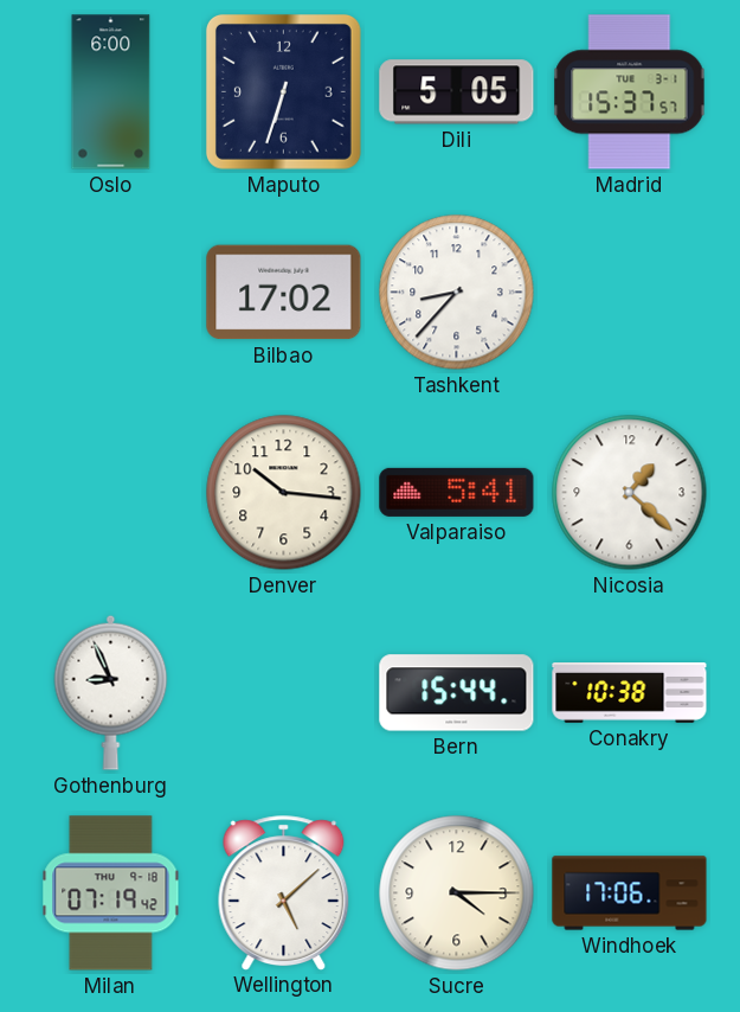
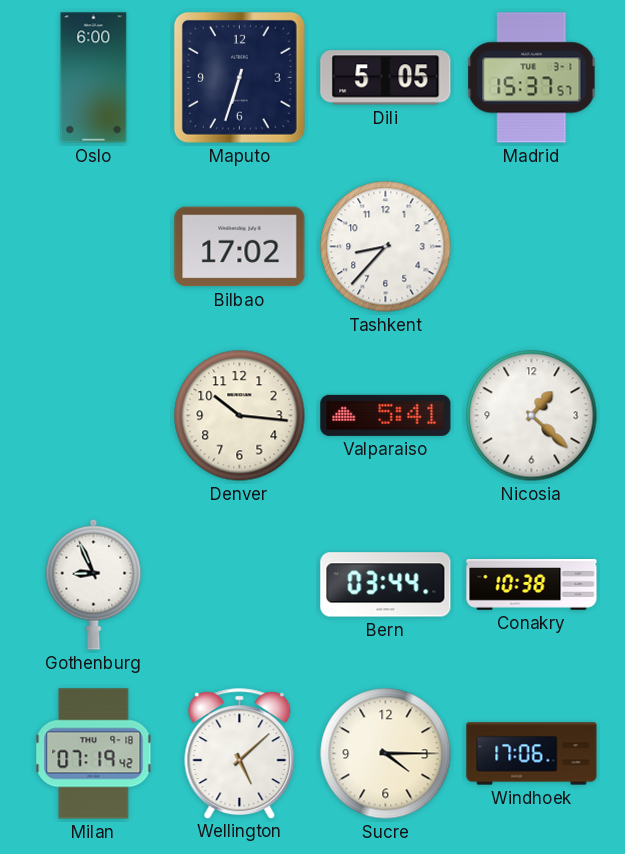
Bern: 15:44 -> 03:44 (386, 585)
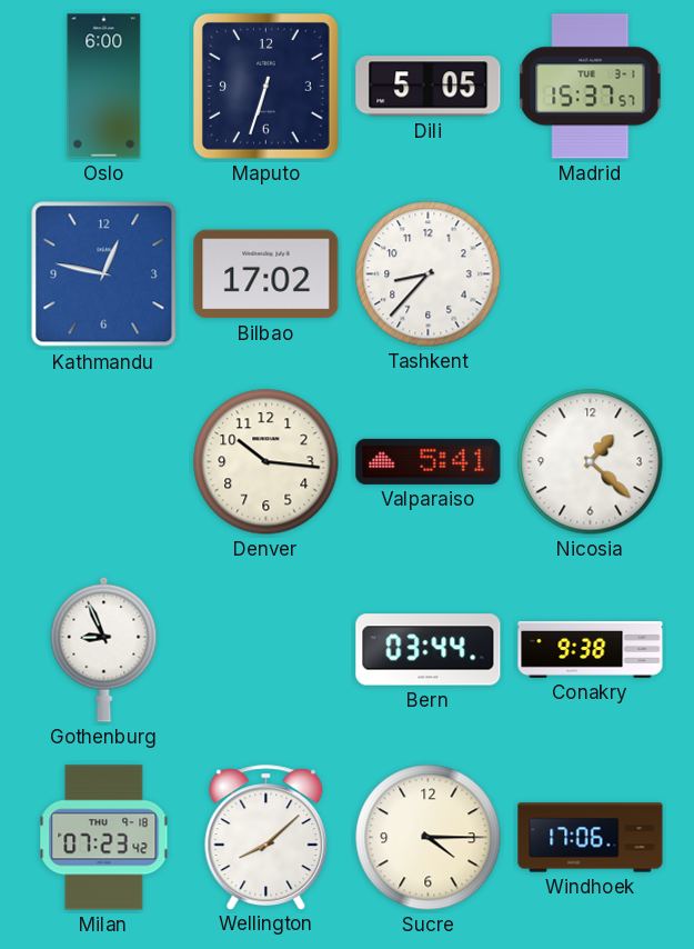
Kathmandu: none -> 12:47 (104, 274)
Conakry: 10:38 -> 9:38 (591, 650)
Milan: 07:19 -> 07:23 (104, 838)
Wellington: 5:08 -> 8:08 (266, 837)
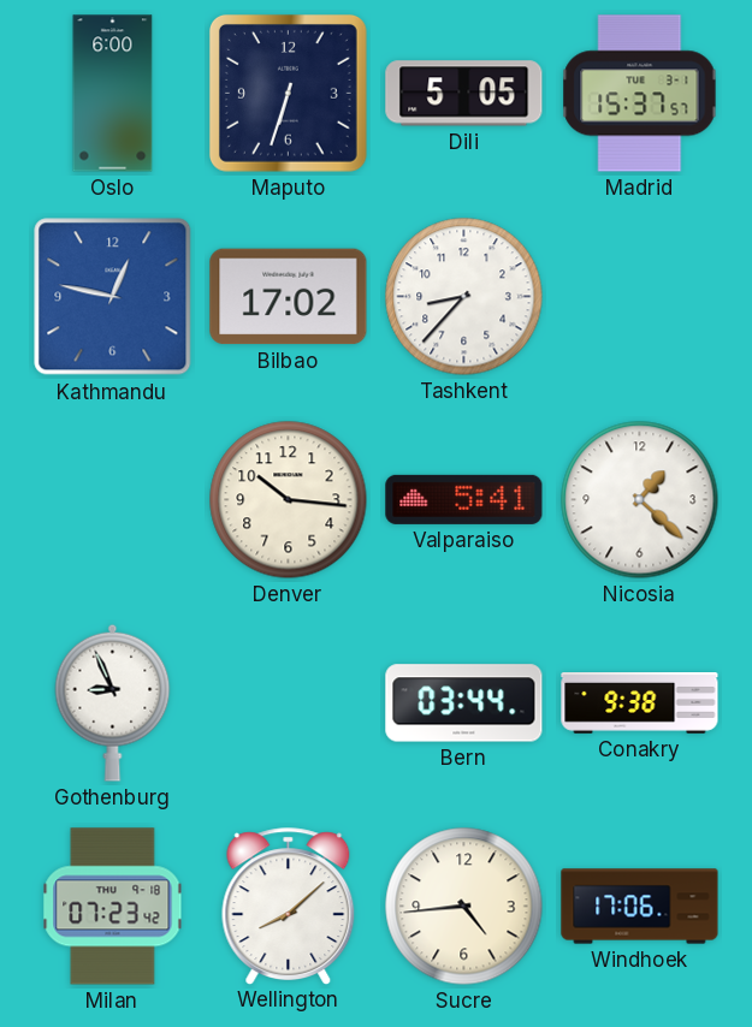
Sucre: 4:15 -> 4:44 (464, 907)
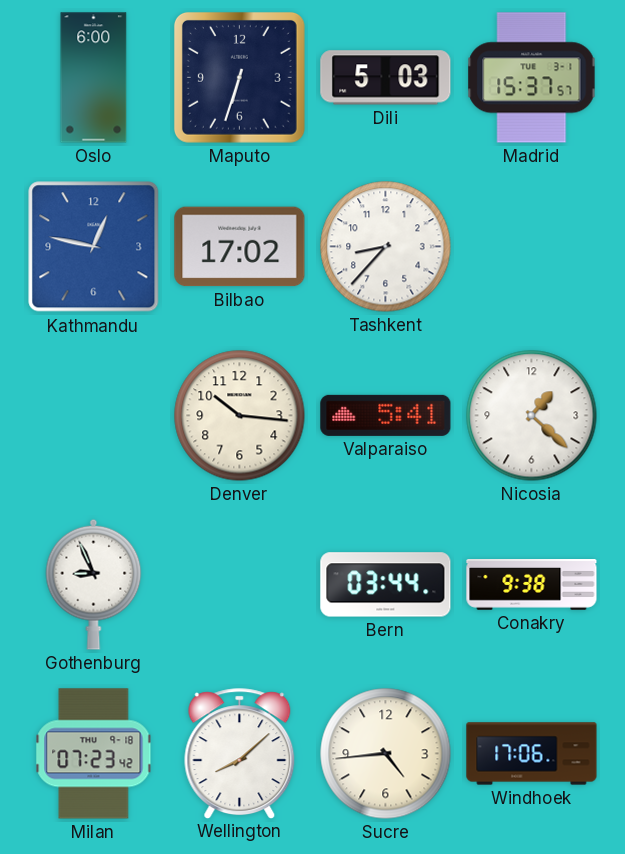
Dili: 5:05 -> 5:03 (386, 78)
